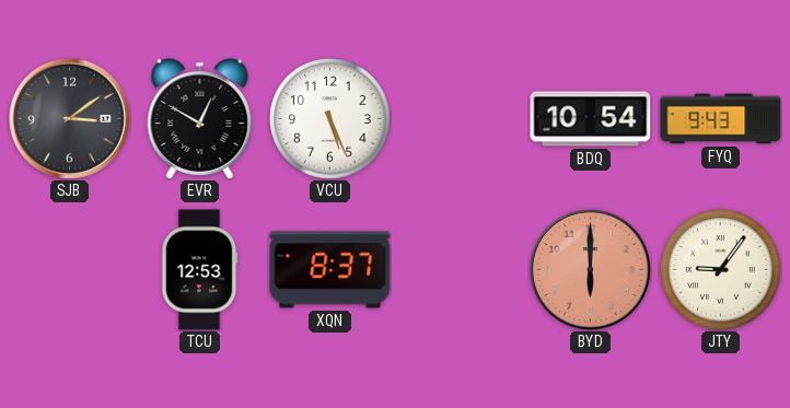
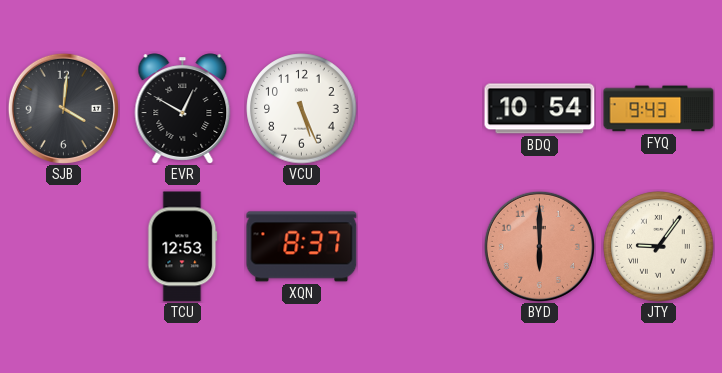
SJB: 3:09 -> 4:01 (63, 108)
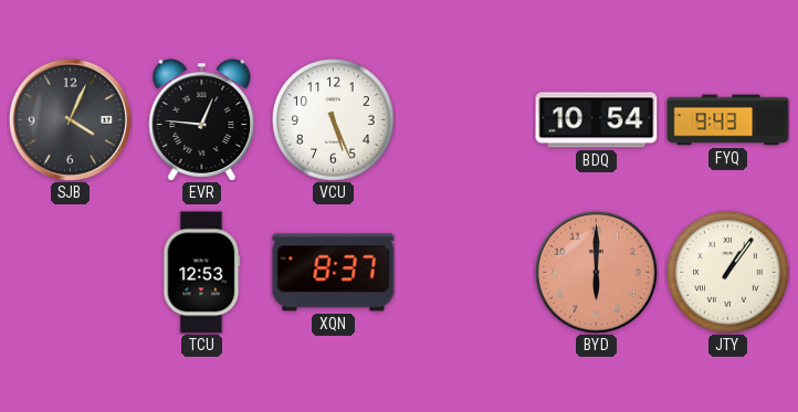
SJB: 4:01 -> 4:04 (70, 119)
EVR: 12:50 -> 12:46 (202, 120)
JTY: 9:06 -> 1:06 (728, 273)
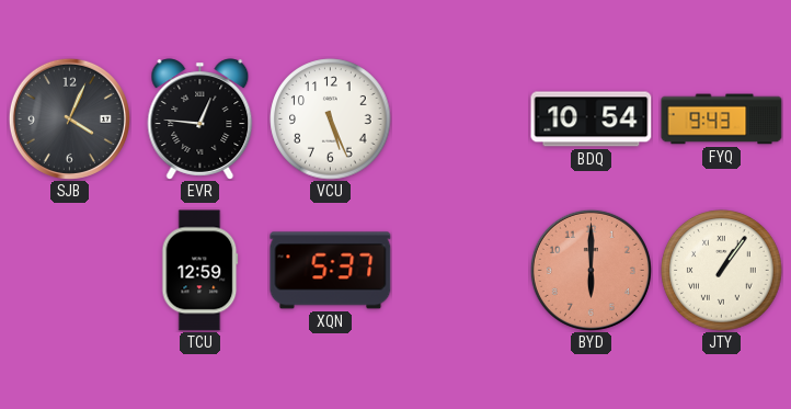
TCU: 12:53 -> 12:59 (200, 271)
XQN: 8:37 -> 5:37 (331, 271)
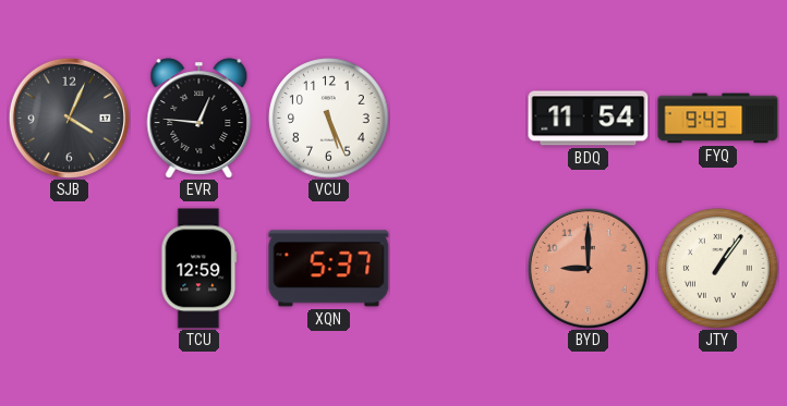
BDQ: 10:54 -> 11:54 (589, 119)
BYD: 6:00 -> 9:00 (588, 268)
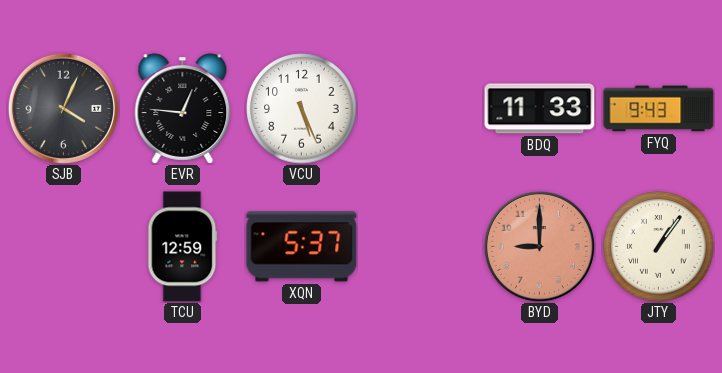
BDQ: 11:54 -> 11:33 (540, 109)
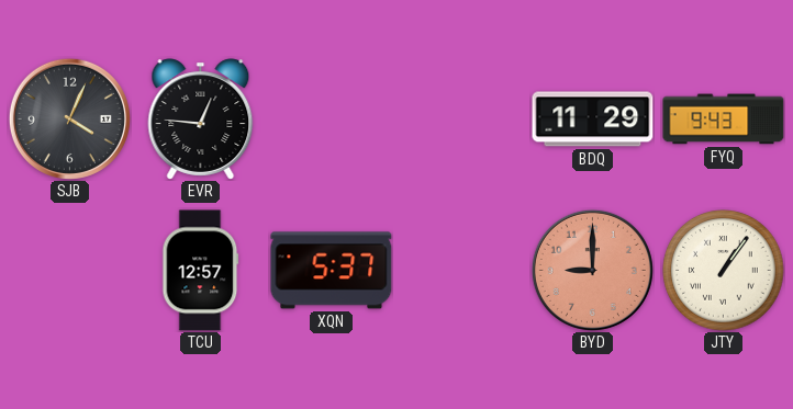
VCU: 5:26 -> none (302, 109)
BDQ: 11:33 -> 11:29 (593, 120)
TCU: 12:59 -> 12:57 (201, 271)
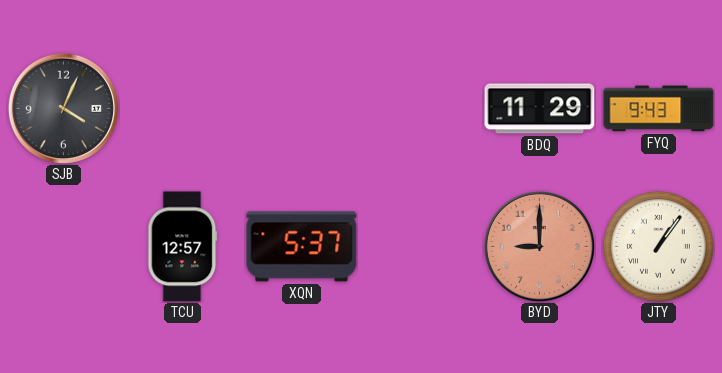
EVR: 12:46 -> none (201, 120)
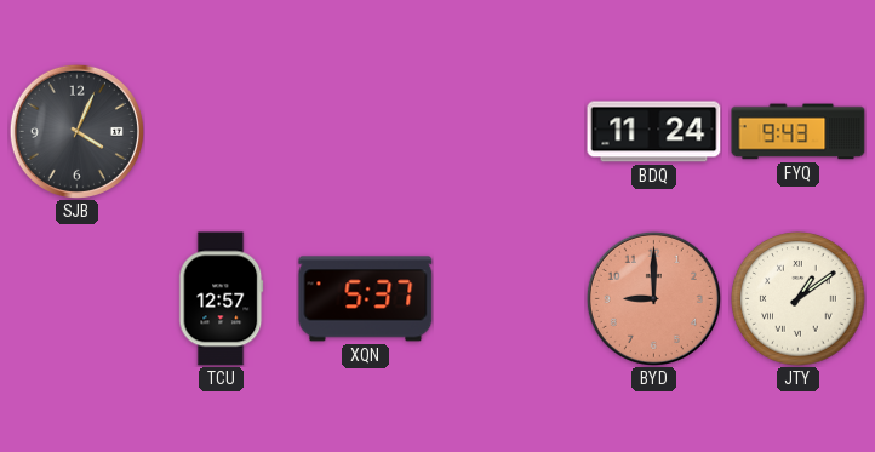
BDQ: 11:29 -> 11:24 (654, 132)
JTY: 1:06 -> 1:09 (799, 299)
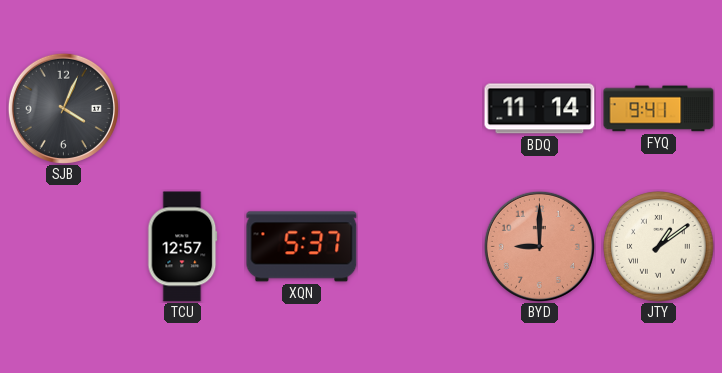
BDQ: 11:24 -> 11:14 (540, 109)
FYQ: 9:43 -> 9:41 (659, 109)
